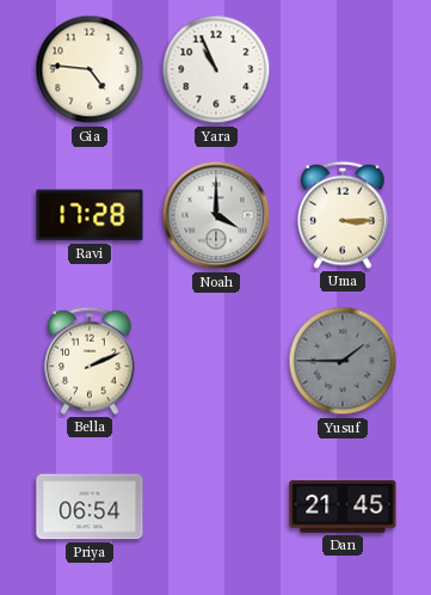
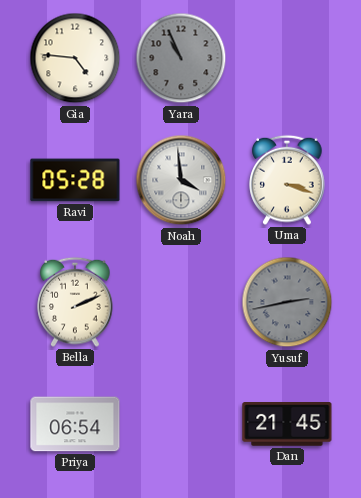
Yara dial: white -> grey (181, 58)
Ravi: 17:28 -> 05:28 (75, 180)
Noah: 4:00 -> 3:59 (181, 180)
Uma: 3:15 -> 3:18 (287, 180)
Yusuf: 1:45 -> 2:43 (287, 302)
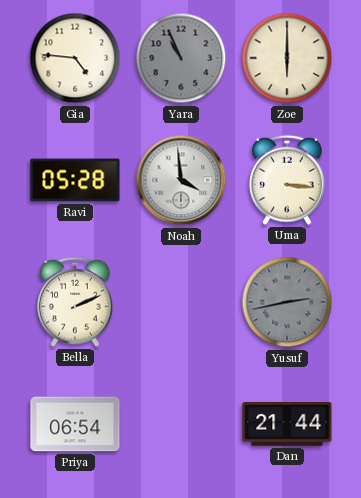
Zoe: none -> 6:00 (287, 58)
Uma: 3:18 -> 3:16 (287, 180)
Dan: 21:45 -> 21:44 (287, 425)
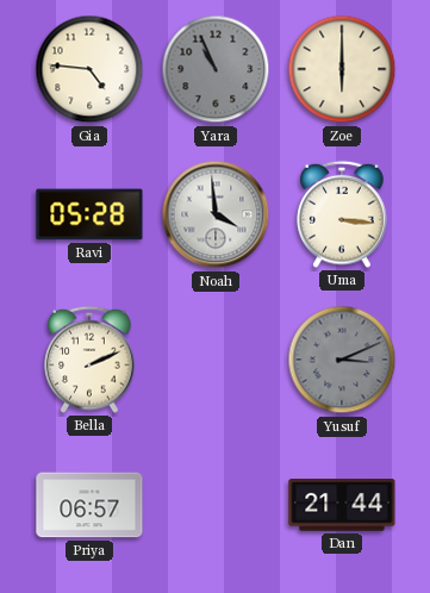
Yusuf: 2:43 -> 3:11 (342, 360)
Priya: 06:54 -> 06:57 (89, 505)
